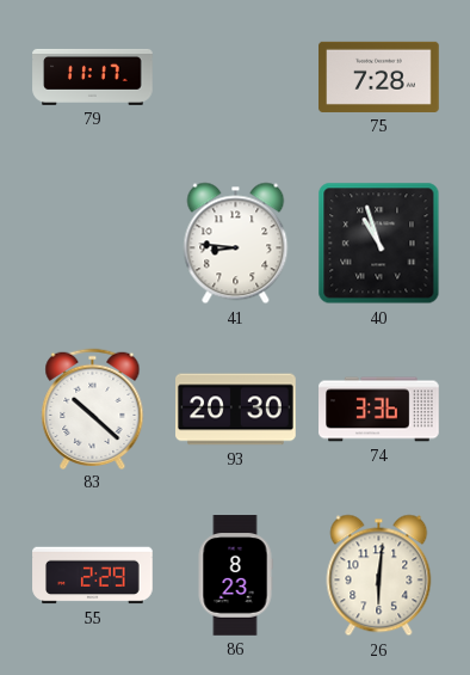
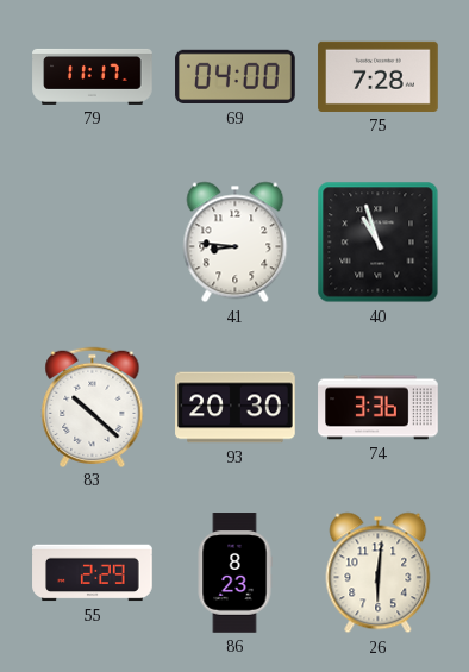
69: none -> 04:00 (236, 77)
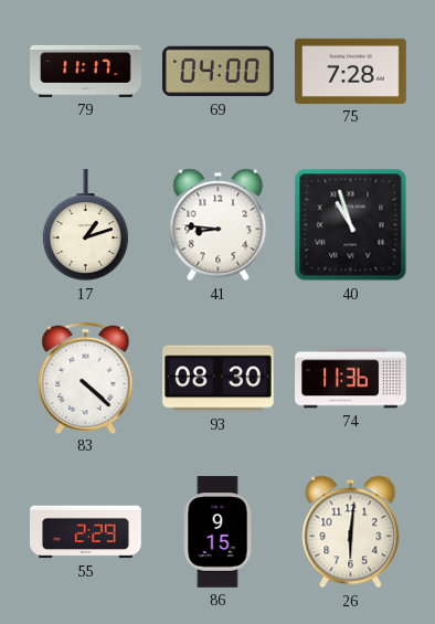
17: none -> 1:12 (85, 225)
83: 10:22 -> 4:22 (86, 378)
93: 20:30 -> 08:30 (219, 379)
74: 3:36 -> 11:36 (351, 379)
86: 8:23 -> 9:15 (217, 532)
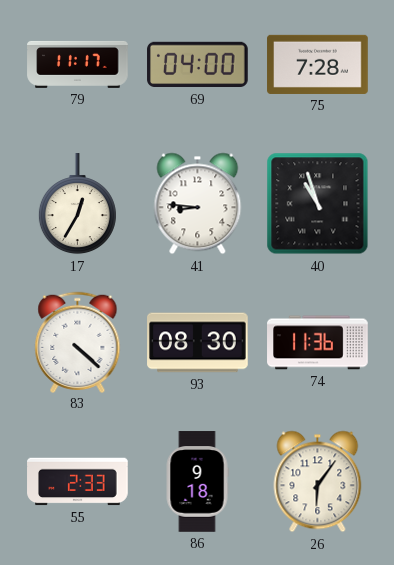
17: 1:12 -> 12:35 (77, 204)
55: 2:29 -> 2:33 (78, 482)
86: 9:15 -> 9:18 (197, 482)
26: 6:01 -> 6:06 (318, 482)
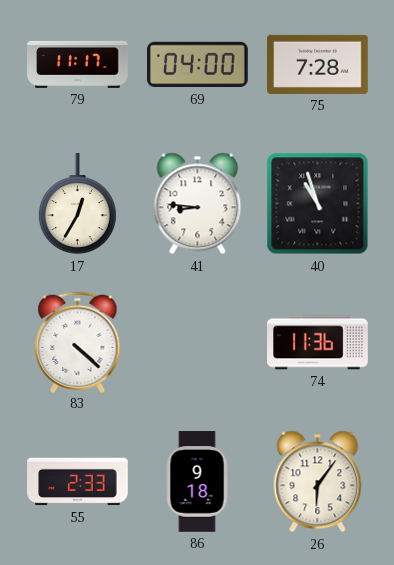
93: 08:30 -> none (198, 343)
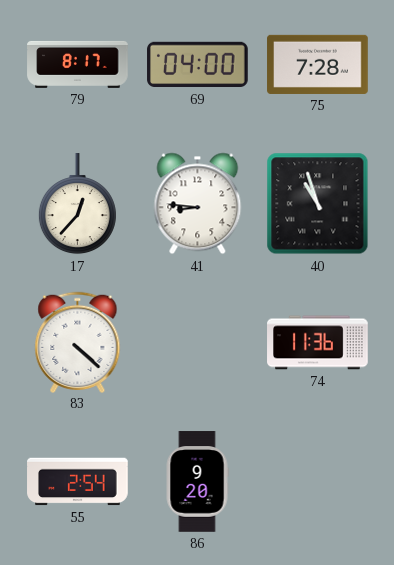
79: 11:17 -> 8:17 (78, 64)
17: 12:35 -> 12:37 (77, 204)
55: 2:33 -> 2:54 (78, 482)
86: 9:18 -> 9:20 (197, 482)
26: 6:06 -> none (318, 482)
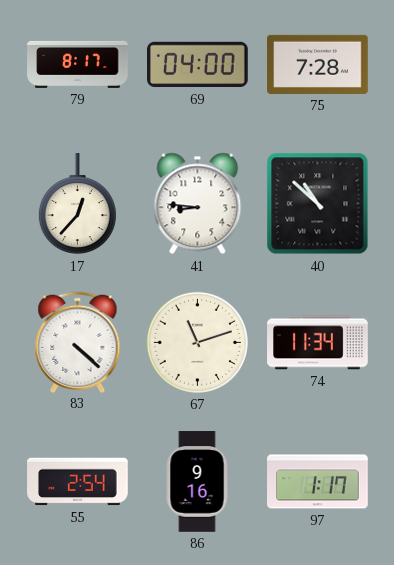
40: 10:57 -> 10:52 (318, 204)
67: none -> 11:12 (197, 342)
74: 11:36 -> 11:34 (318, 343)
86: 9:20 -> 9:16 (197, 482)
97: none -> 1:17 (318, 482)
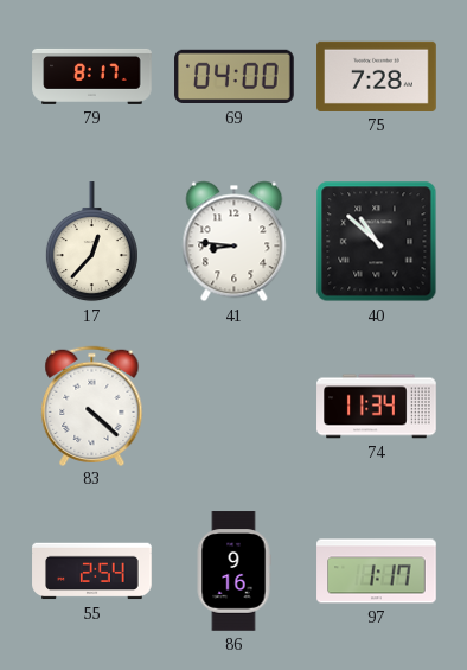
67: 11:12 -> none (197, 342)
